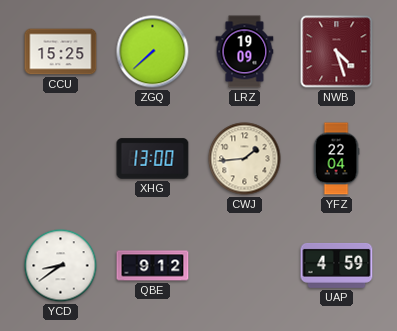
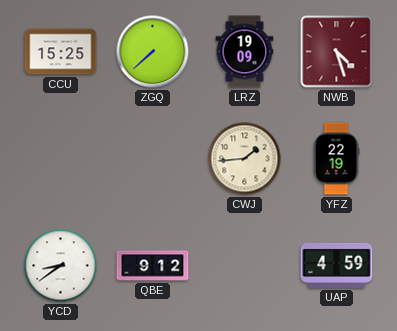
XHG: 13:00 -> none (153, 159)
YFZ: 22:04 -> 22:19 (336, 159)
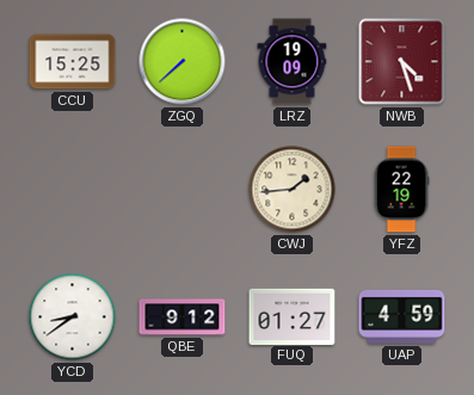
FUQ: none -> 01:27 (293, 316)
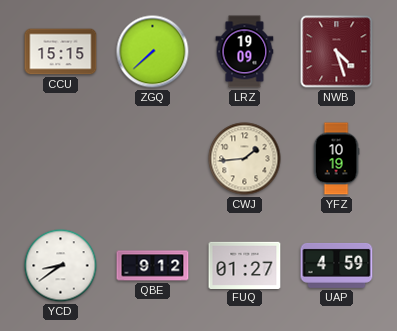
CCU: 15:25 -> 15:15 (61, 52)
YFZ: 22:19 -> 10:19 (336, 159)
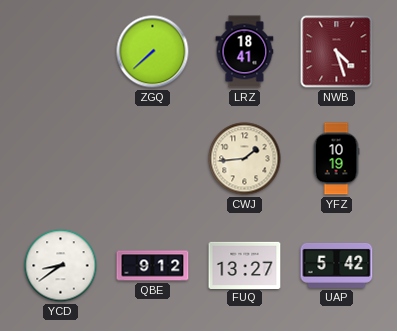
CCU: 15:15 -> none (61, 52)
LRZ: 19:09 -> 18:41 (245, 52)
FUQ: 01:27 -> 13:27 (245, 265)
UAP: 4:59 -> 5:42 (337, 265)
